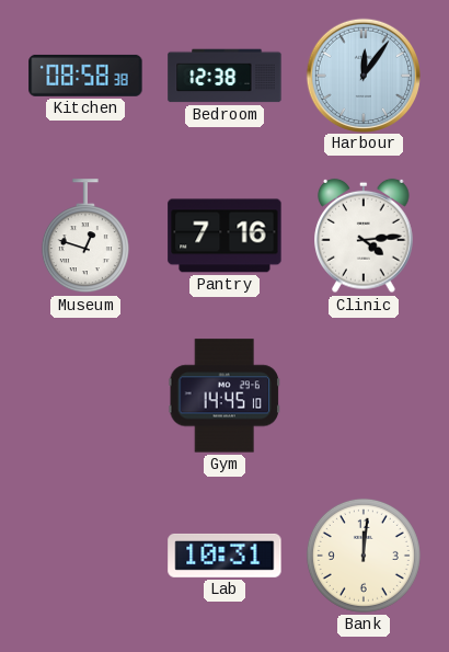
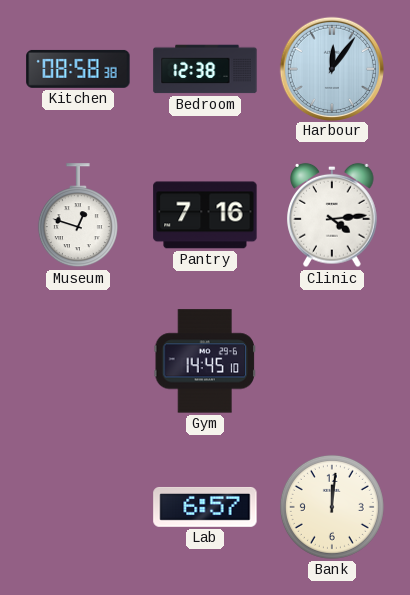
Lab: 10:31 -> 6:57 (205, 507)
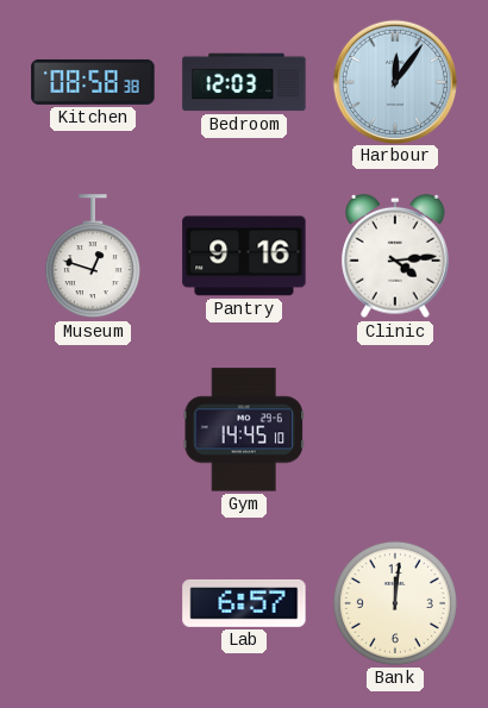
Bedroom: 12:38 -> 12:03 (244, 82)
Pantry: 7:16 -> 9:16 (244, 256)
